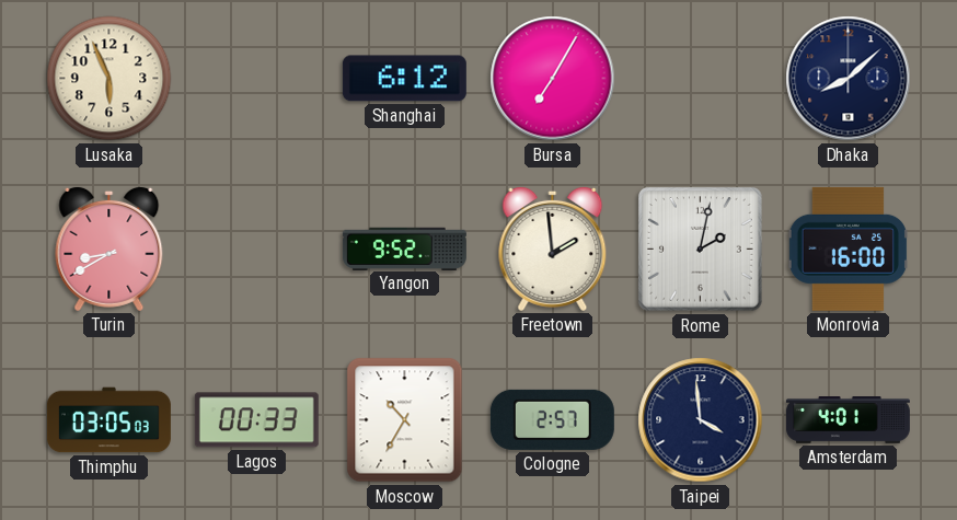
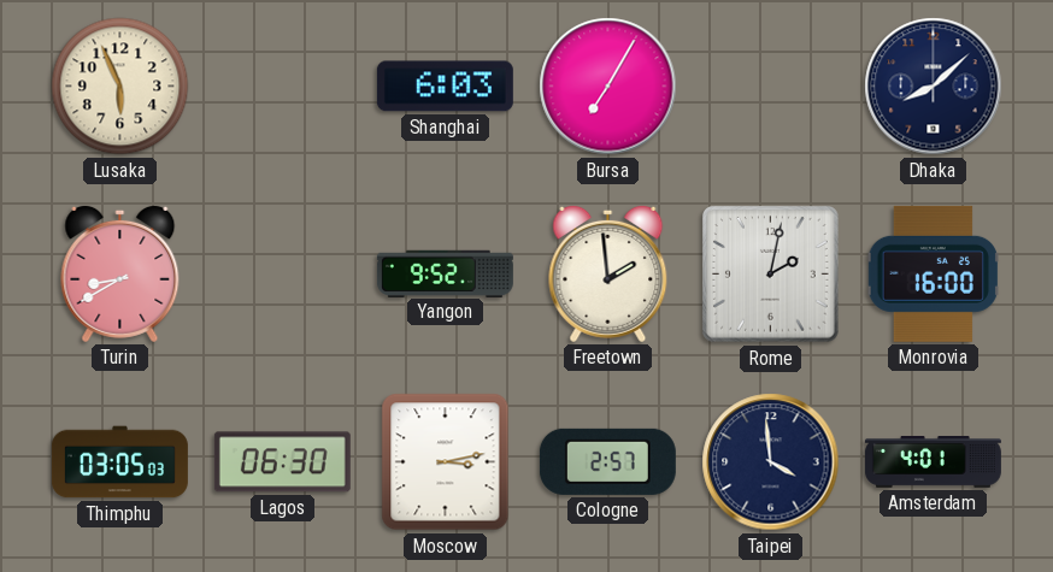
Shanghai: 6:12 -> 6:03 (445, 87)
Lagos: 00:33 -> 06:30 (282, 462)
Moscow: 10:35 -> 3:13 (446, 462)
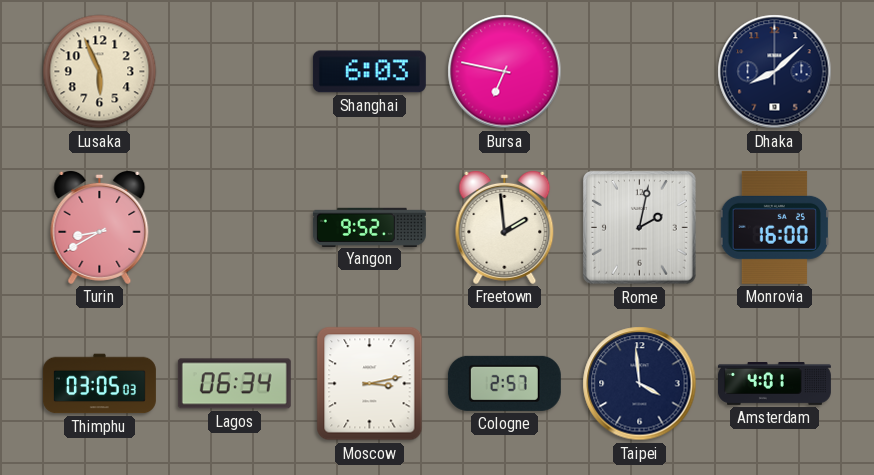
Bursa: 7:05 -> 6:47 (505, 72)
Lagos: 06:30 -> 06:34 (234, 384)
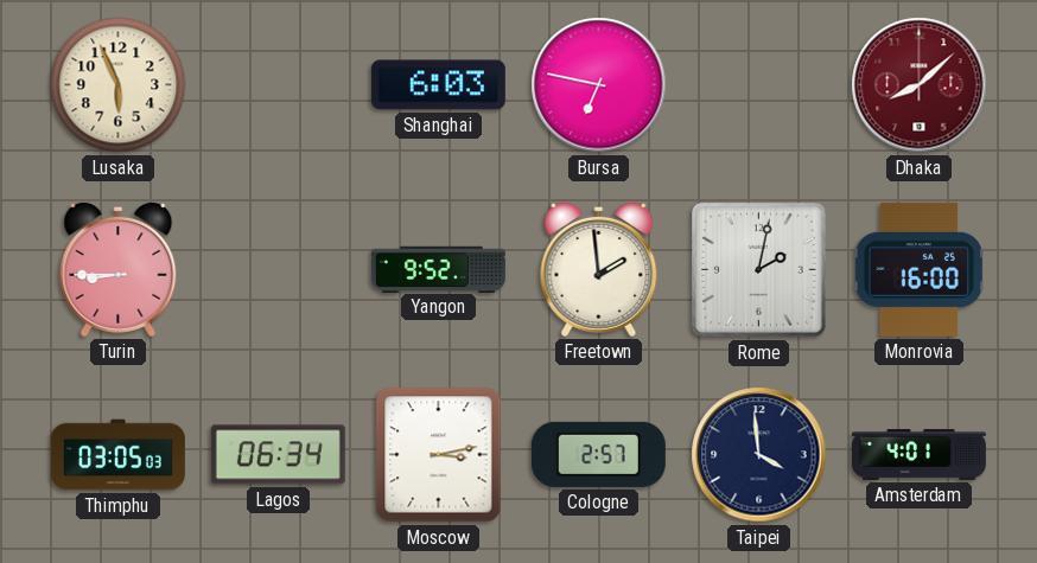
Dhaka dial: navy -> burgundy (920, 85)
Turin: 8:40 -> 8:45 (119, 269)
